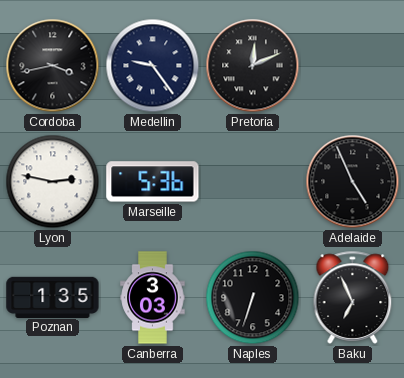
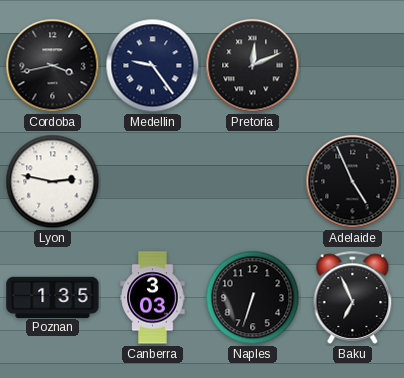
Marseille: 5:36 -> none (153, 182)
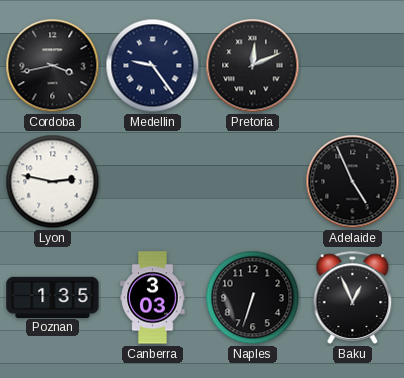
Baku: 6:56 -> 12:56 (353, 297)
